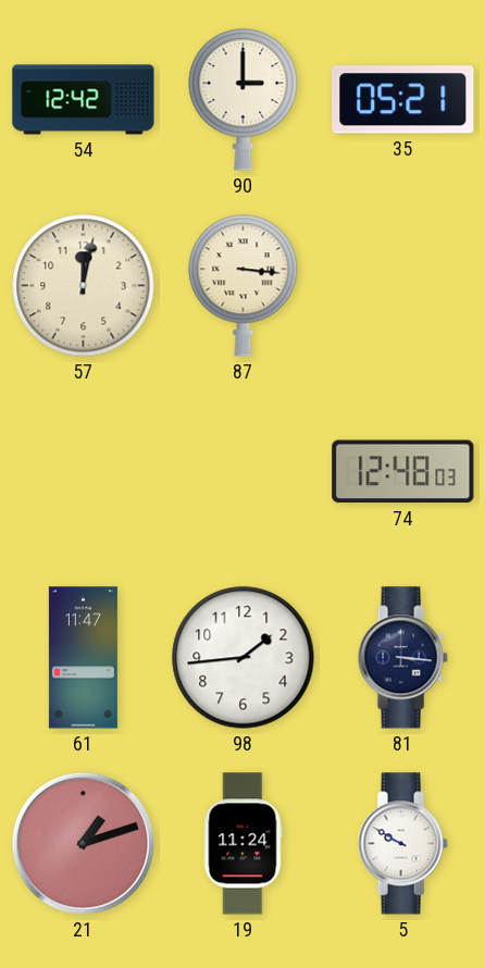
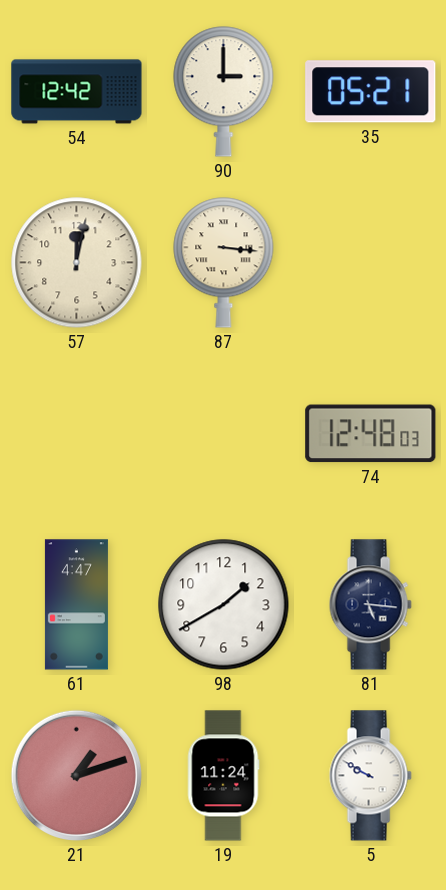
61: 11:47 -> 4:47 (76, 605)
98: 1:44 -> 1:40 (224, 605)
81: 3:16 -> 5:16 (370, 605)
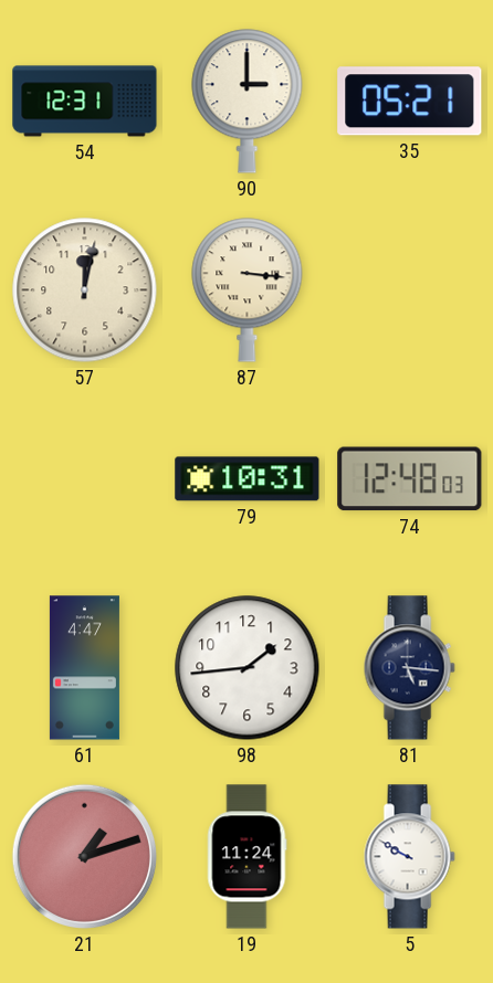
54: 12:42 -> 12:31 (85, 102)
79: none -> 10:31 (248, 479)
98: 1:40 -> 1:44 (248, 668)
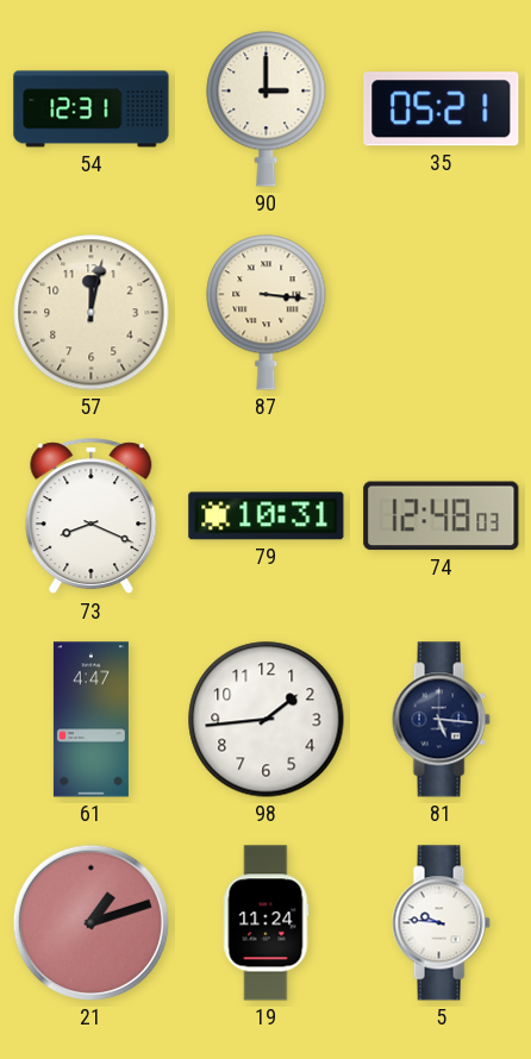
73: none -> 8:19 (92, 516)
5: 9:50 -> 9:46 (441, 923)
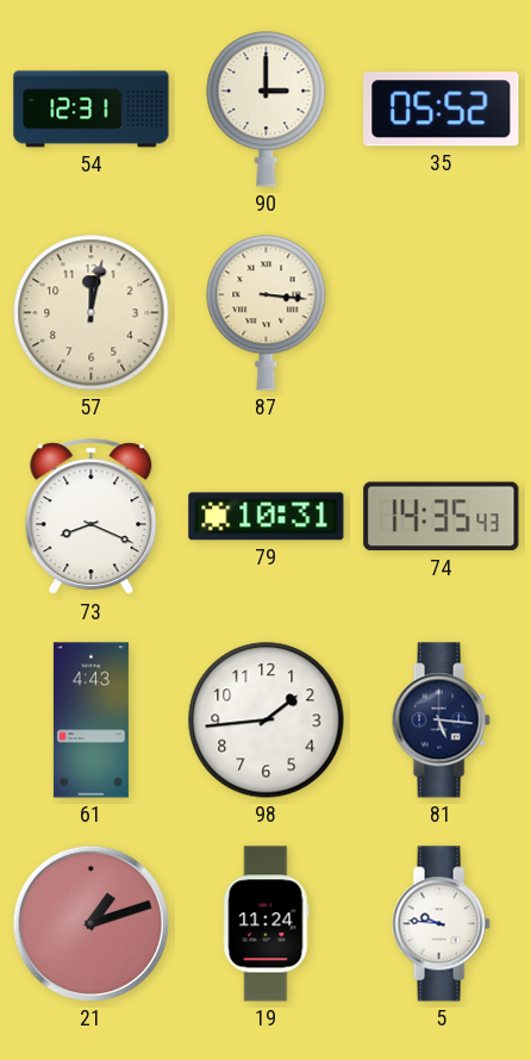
35: 05:21 -> 05:52 (442, 110)
74: 12:48 -> 14:35 (442, 517)
61: 4:47 -> 4:43 (90, 721)
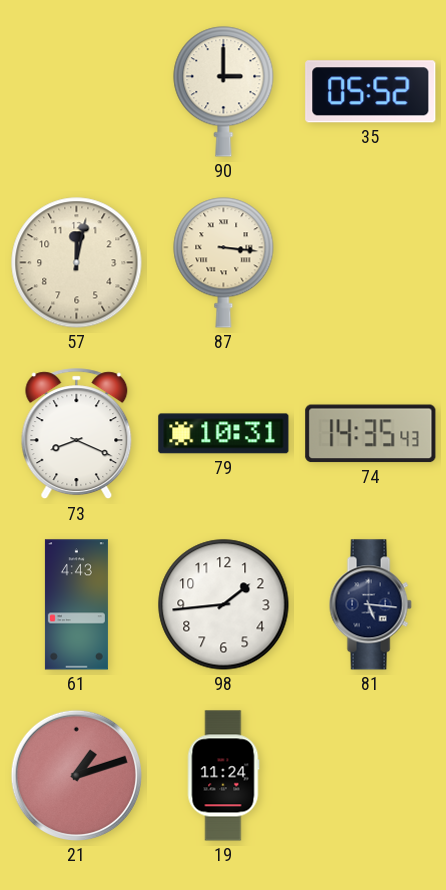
54: 12:31 -> none (92, 110)
5: 9:46 -> none (441, 924)
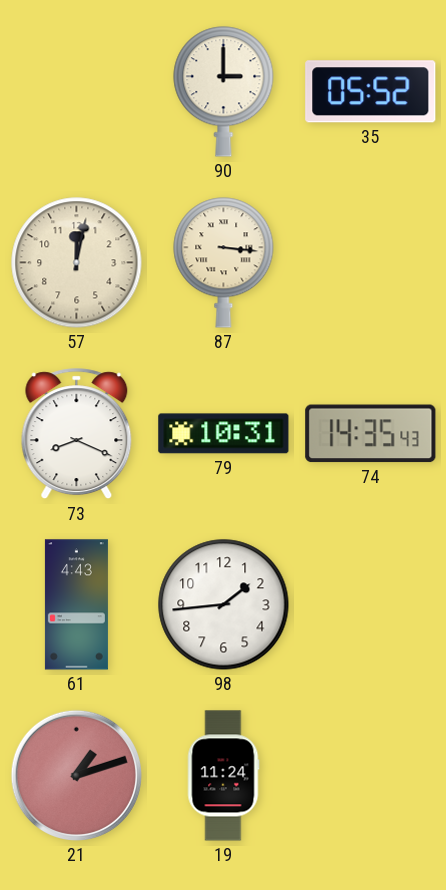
81: 5:16 -> none (370, 605)
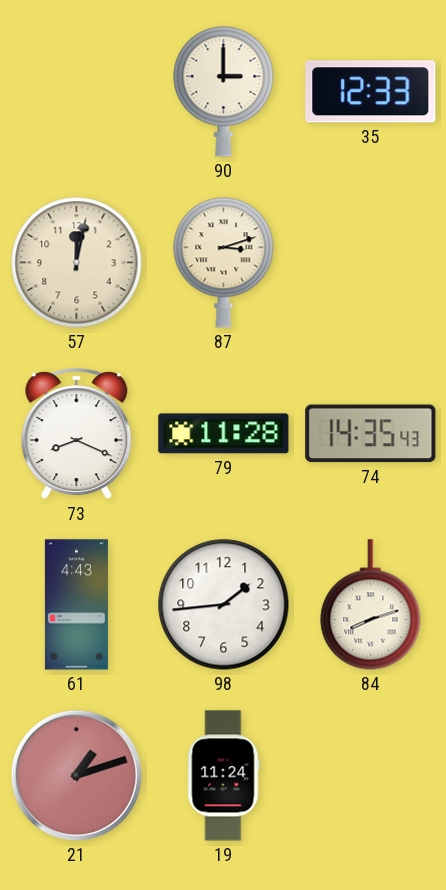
35: 05:52 -> 12:33 (371, 92)
87: 3:16 -> 3:12 (224, 263)
79: 10:31 -> 11:28 (224, 434)
84: none -> 8:12 (371, 605)
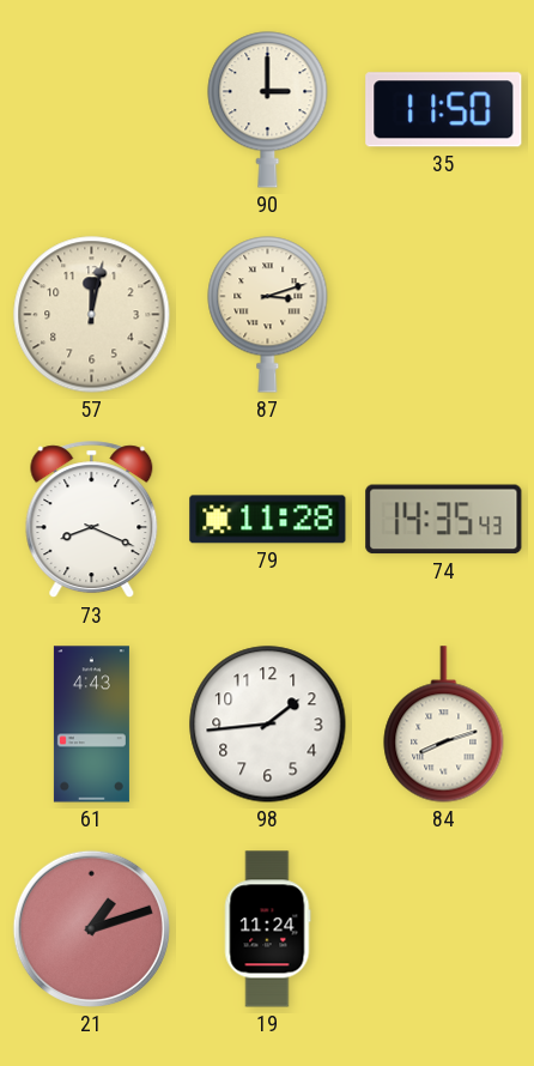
35: 12:33 -> 11:50 (444, 110)
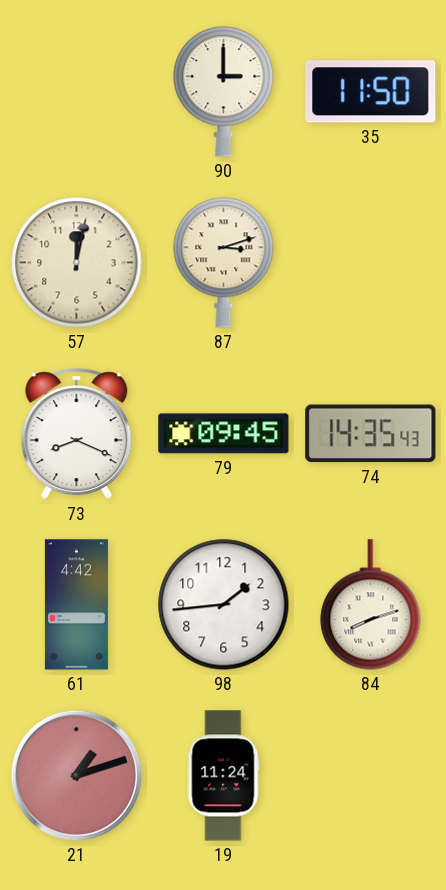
79: 11:28 -> 09:45 (224, 434)
61: 4:43 -> 4:42 (76, 605)
